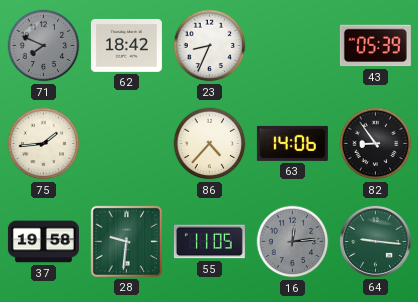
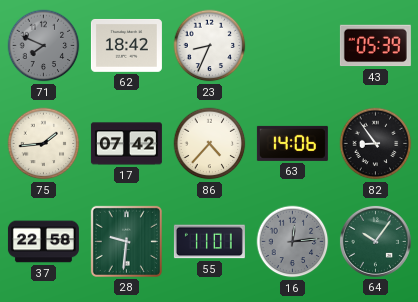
17: none -> 07:42 (126, 144)
37: 19:58 -> 22:58 (43, 242)
55: 11:05 -> 11:01 (209, 242)
64: 9:16 -> 10:06 (375, 241)
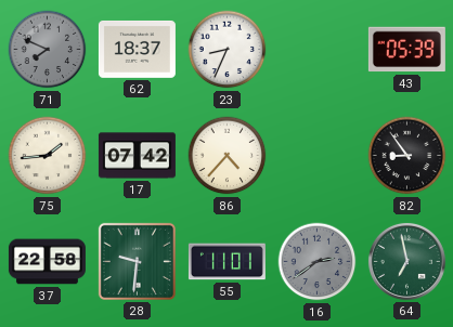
62: 18:42 -> 18:37 (137, 49)
63: 14:06 -> none (292, 143)
16: 12:14 -> 2:39 (318, 262)
64: 10:06 -> 6:58 (406, 261)
